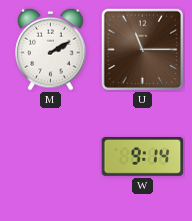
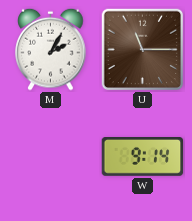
M: 2:10 -> 2:05 (51, 49)
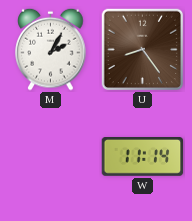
U: 11:15 -> 8:24 (142, 49)
W: 9:14 -> 11:14 (143, 157)
